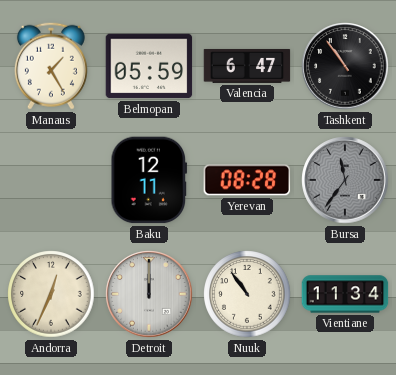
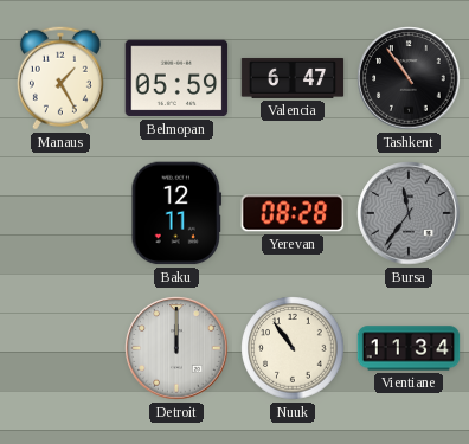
Andorra: 12:34 -> none (51, 294)
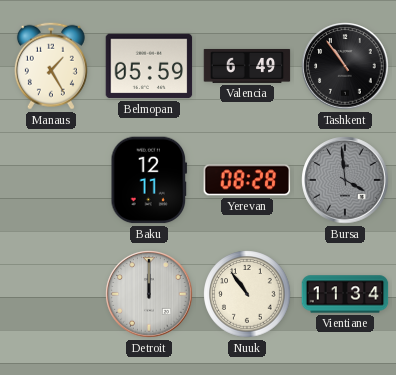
Valencia: 6:47 -> 6:49 (247, 66)
Bursa: 11:36 -> 3:59 (345, 180)
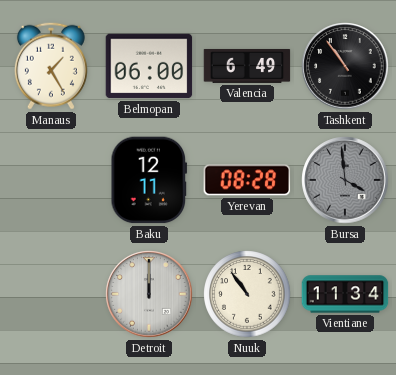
Belmopan: 05:59 -> 06:00 (149, 66)
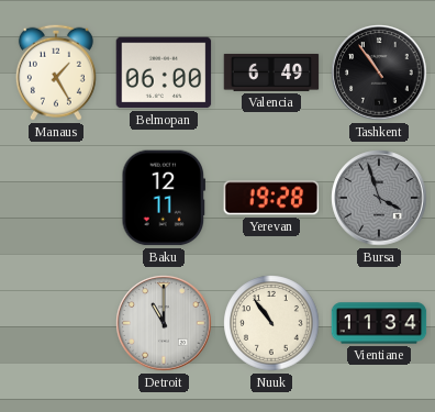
Yerevan: 08:28 -> 19:28 (271, 198)
Bursa: 3:59 -> 3:57 (379, 198)
Detroit: 12:00 -> 11:00 (164, 323)
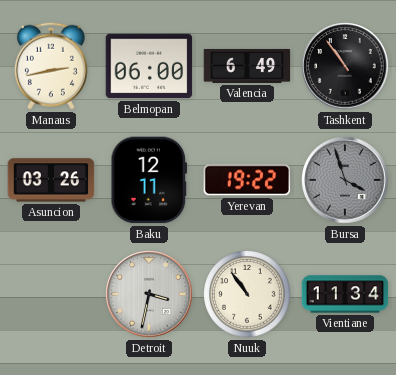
Manaus: 1:25 -> 2:43 (51, 66)
Asuncion: none -> 03:26 (51, 180)
Yerevan: 19:28 -> 19:22 (247, 180)
Detroit: 11:00 -> 3:32 (149, 294)
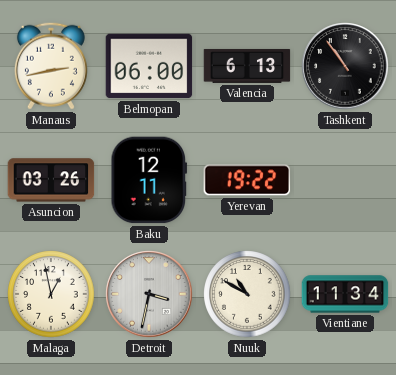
Valencia: 6:49 -> 6:13 (247, 66)
Bursa: 3:57 -> none (345, 180)
Malaga: none -> 12:58 (51, 294)
Nuuk: 10:54 -> 10:50 (247, 294)
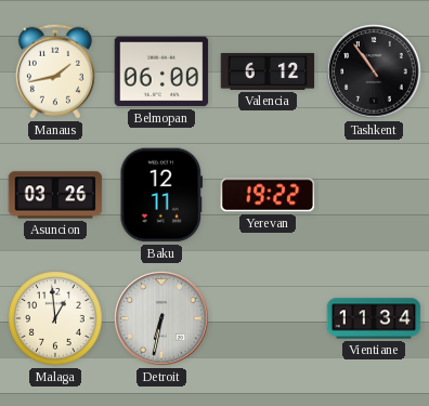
Manaus: 2:43 -> 1:43 (55, 71)
Valencia: 6:13 -> 6:12 (268, 71)
Malaga: 12:58 -> 12:59 (55, 318)
Detroit: 3:32 -> 6:32 (161, 318)
Nuuk: 10:50 -> none (247, 294)
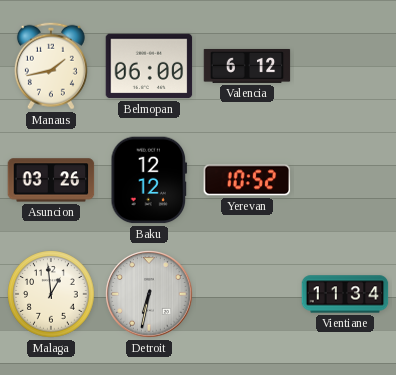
Tashkent: 10:54 -> none (374, 71)
Baku: 12:11 -> 12:12 (149, 180)
Yerevan: 19:22 -> 10:52 (247, 180)
